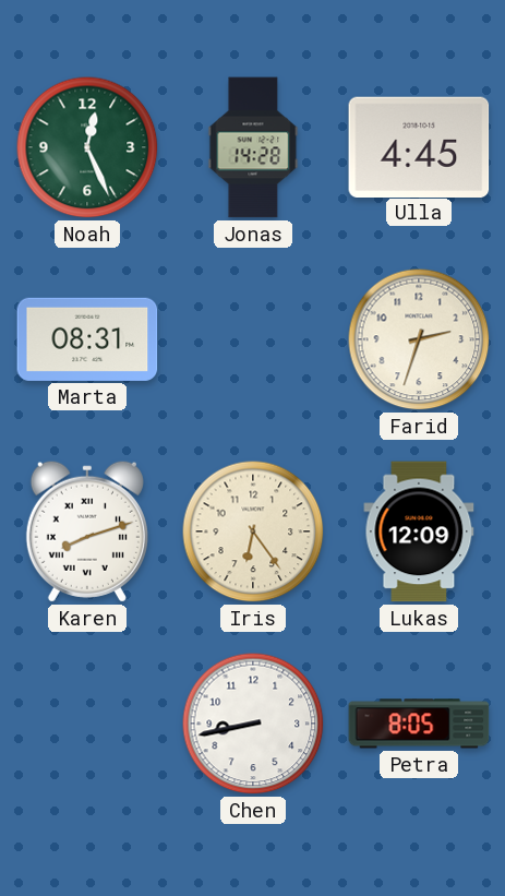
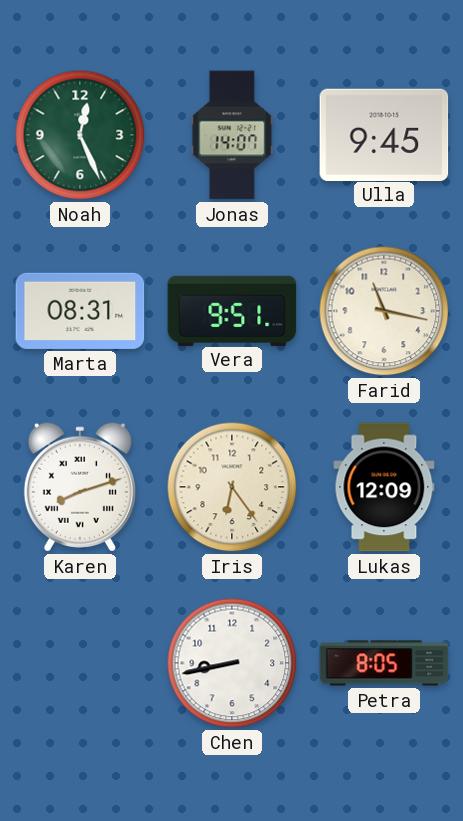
Jonas: 14:28 -> 14:07 (232, 135)
Ulla: 4:45 -> 9:45 (384, 134)
Vera: none -> 9:51 (232, 310)
Farid: 2:33 -> 11:17 (384, 311)
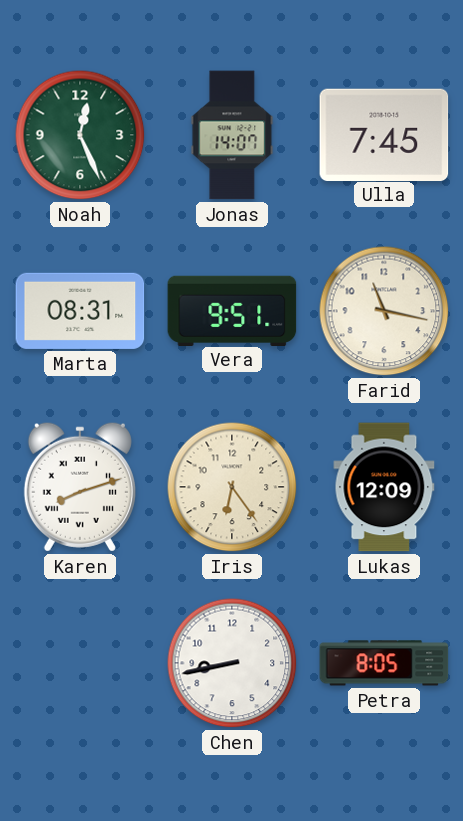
Ulla: 9:45 -> 7:45 (384, 134)
